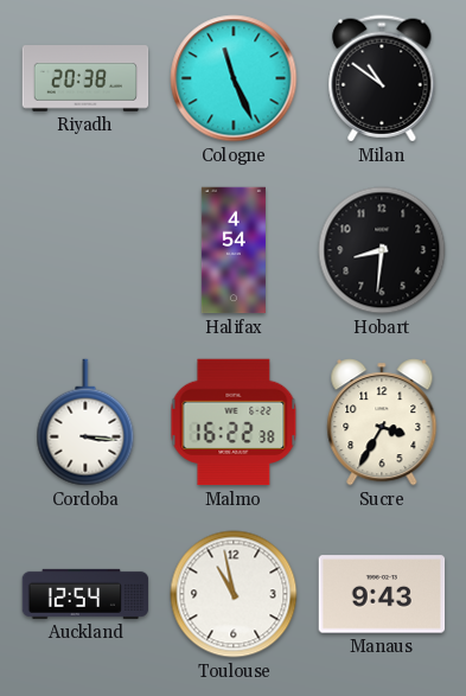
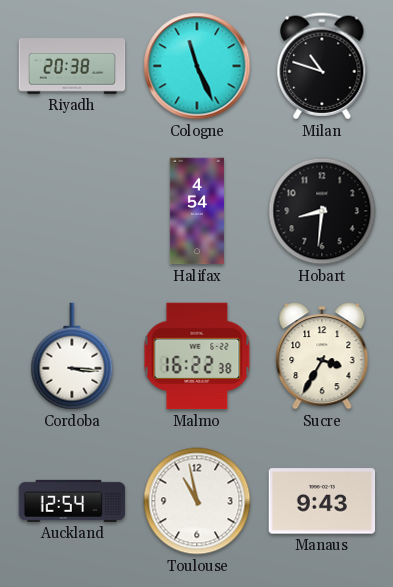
Milan: 10:51 -> 10:48 (322, 66)
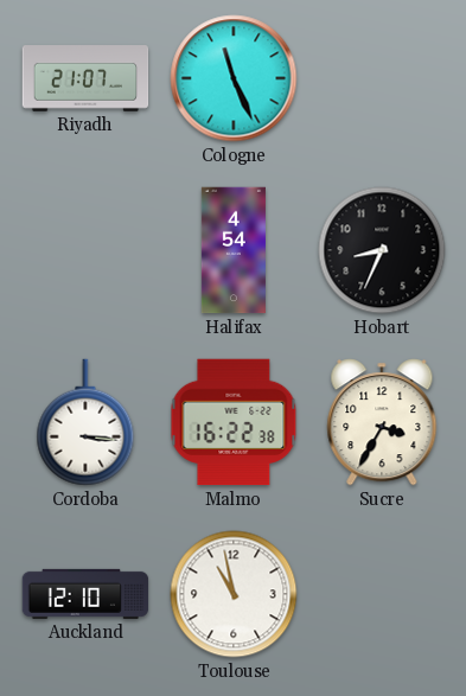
Riyadh: 20:38 -> 21:07 (85, 78)
Milan: 10:48 -> none (322, 66)
Hobart: 8:31 -> 8:34 (382, 250)
Auckland: 12:54 -> 12:10 (85, 594)
Manaus: 9:43 -> none (322, 501)
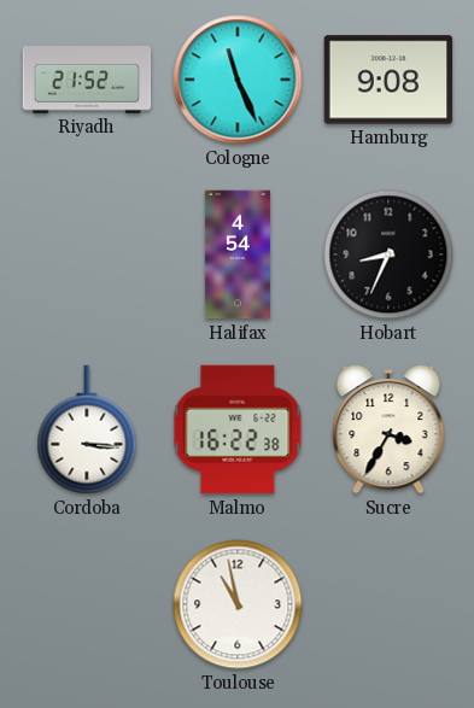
Riyadh: 21:07 -> 21:52 (87, 80)
Hamburg: none -> 9:08 (388, 80)
Auckland: 12:10 -> none (85, 594)
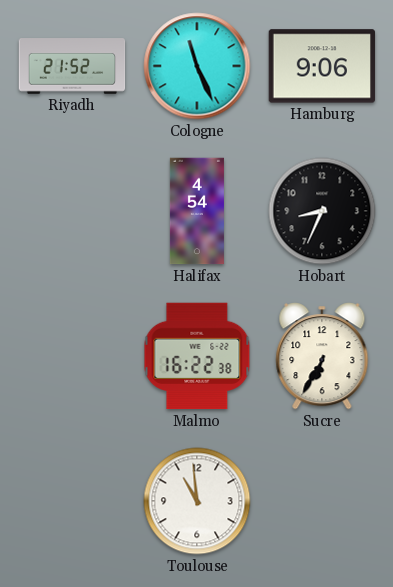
Hamburg: 9:08 -> 9:06 (322, 66)
Cordoba: 3:16 -> none (87, 429)
Sucre: 3:35 -> 6:35 (322, 356)
Toulouse: 10:58 -> 10:59 (197, 501)
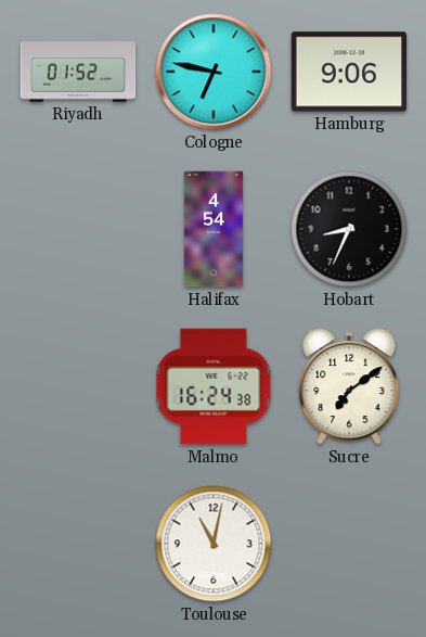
Riyadh: 21:52 -> 01:52 (78, 72)
Cologne: 11:26 -> 6:47 (214, 72)
Malmo: 16:22 -> 16:24 (214, 386)
Sucre: 6:35 -> 7:09 (349, 386)
Toulouse: 10:59 -> 11:02 (214, 544)
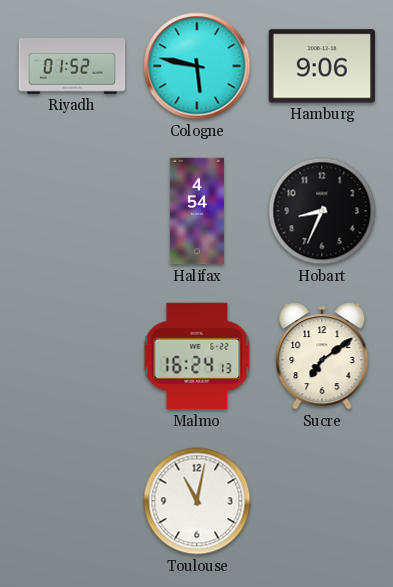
Cologne: 6:47 -> 5:47 (197, 66)
Malmo: 16:24:38 -> 16:24:13 (197, 356)
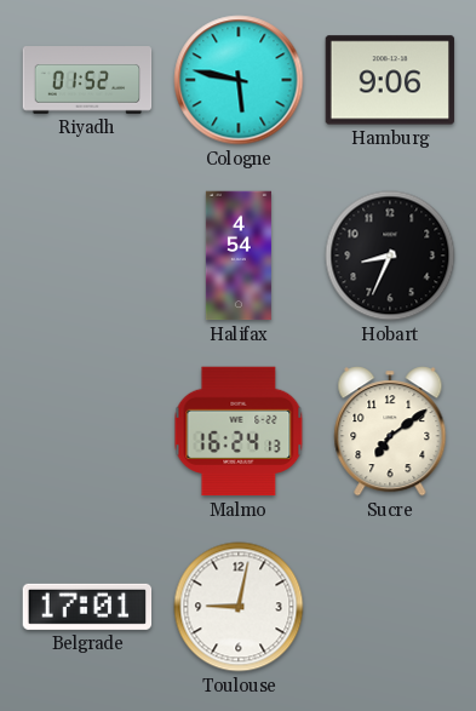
Belgrade: none -> 17:01 (87, 607)
Toulouse: 11:02 -> 9:02 (239, 607)
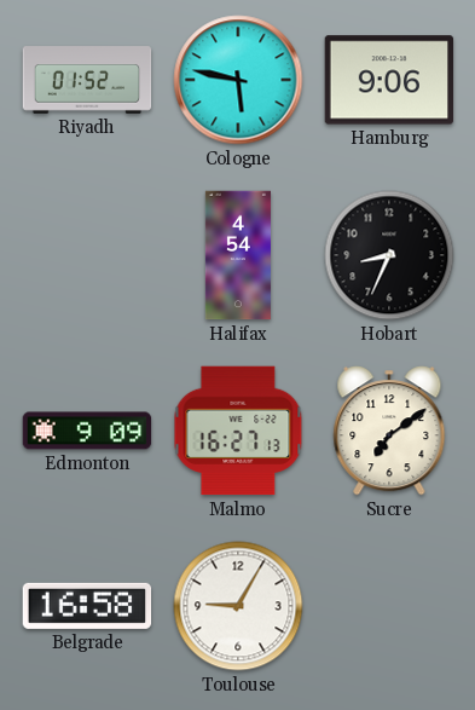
Edmonton: none -> 9:09 (87, 431)
Malmo: 16:24 -> 16:27 (238, 431)
Belgrade: 17:01 -> 16:58 (87, 606)
Toulouse: 9:02 -> 9:05 (238, 606)
